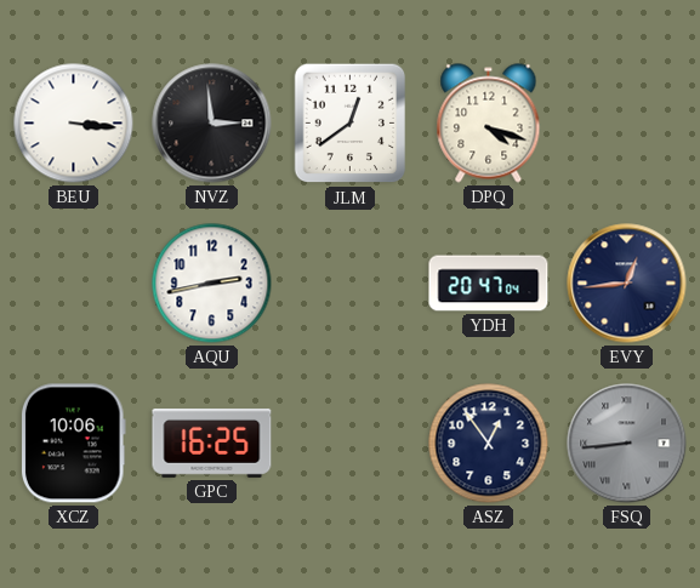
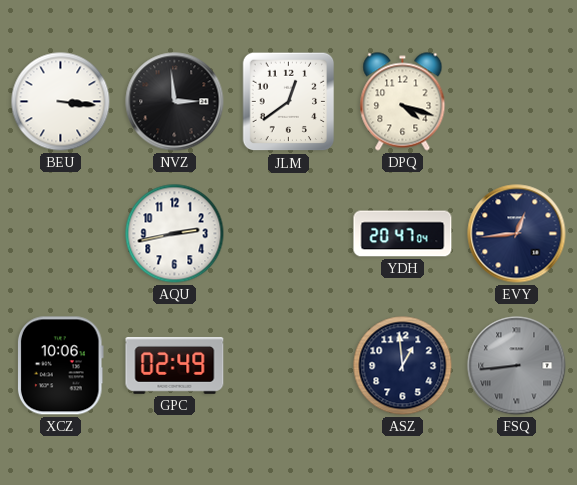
GPC: 16:25 -> 02:49 (175, 365)
ASZ: 12:54 -> 12:59 (403, 366)
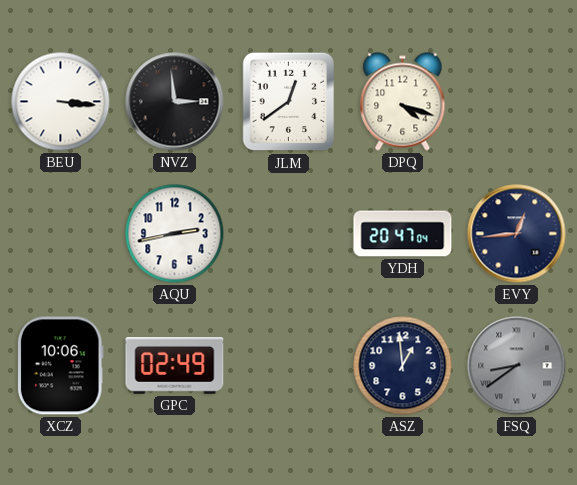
FSQ: 8:44 -> 8:39 (517, 366)
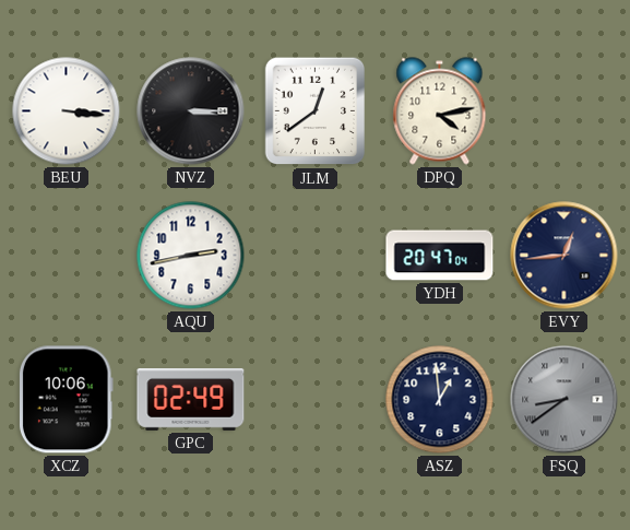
NVZ: 2:59 -> 3:15 (191, 111)
DPQ: 4:18 -> 4:13 (440, 111)
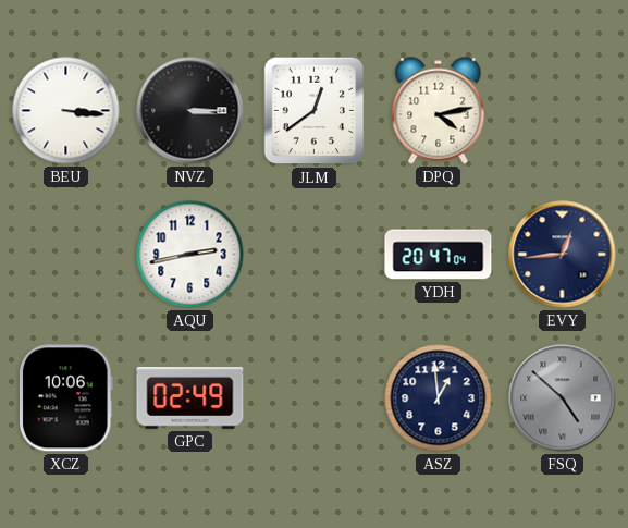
FSQ: 8:39 -> 4:52 (563, 398)
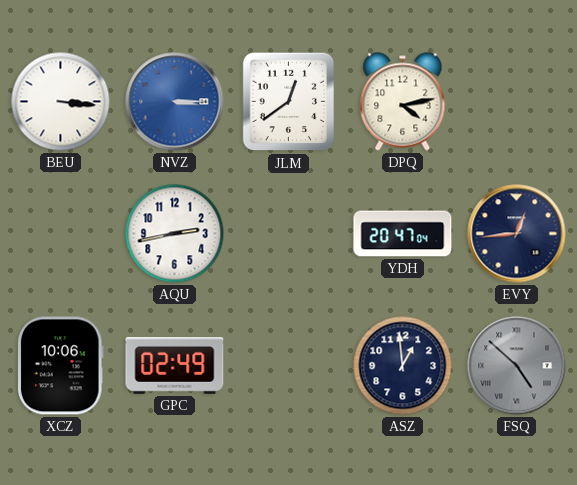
NVZ dial: black -> blue (175, 102)
